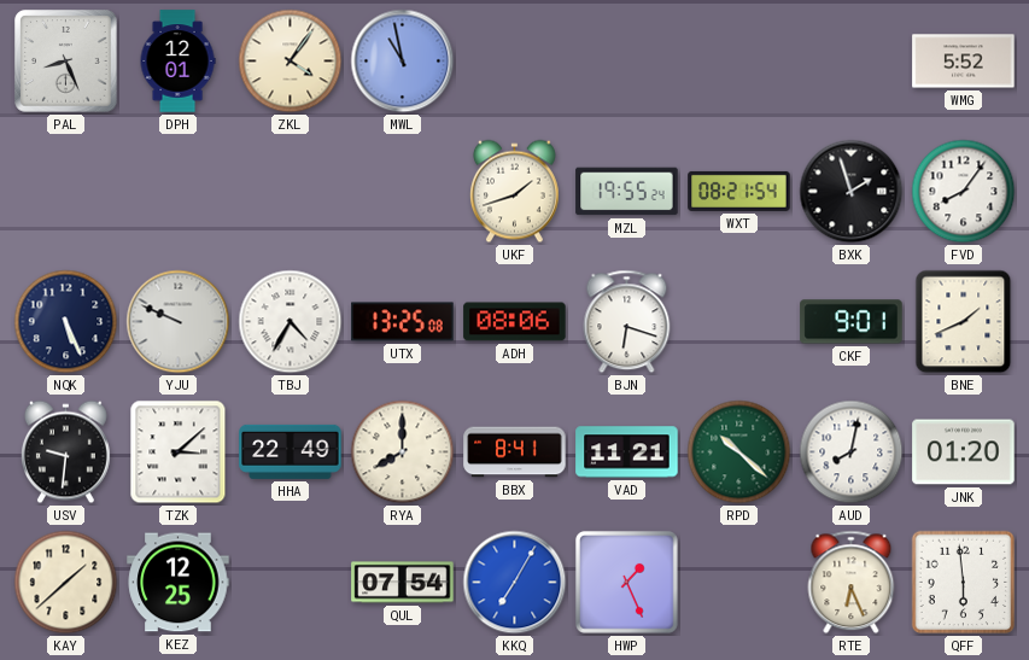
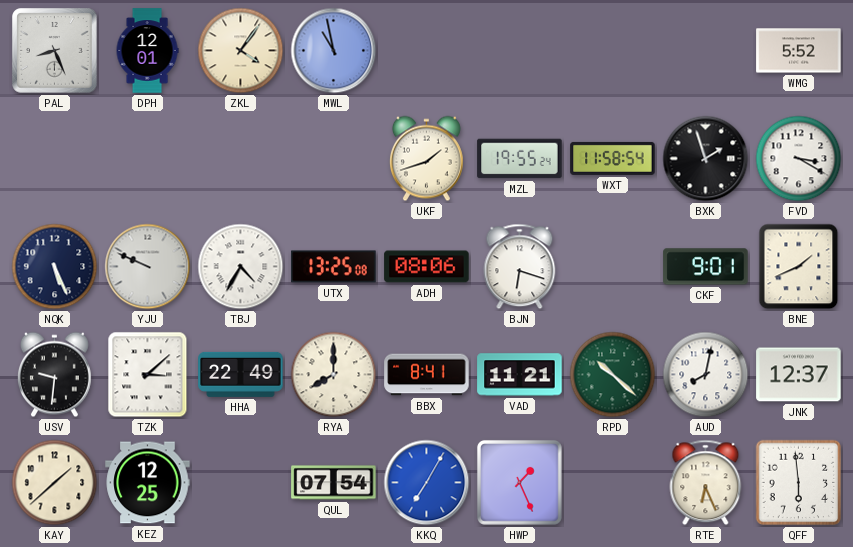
WXT: 08:21 -> 11:58 (613, 158)
FVD: 8:06 -> 3:20 (799, 159)
JNK: 01:20 -> 12:37 (799, 375)
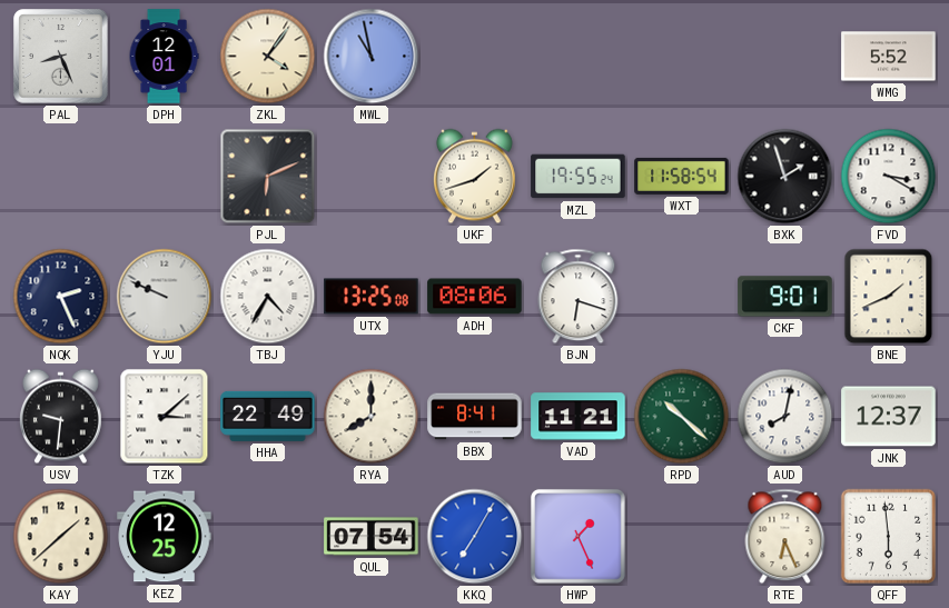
PJL: none -> 6:11 (268, 177)
NQK: 5:26 -> 2:26 (61, 297)
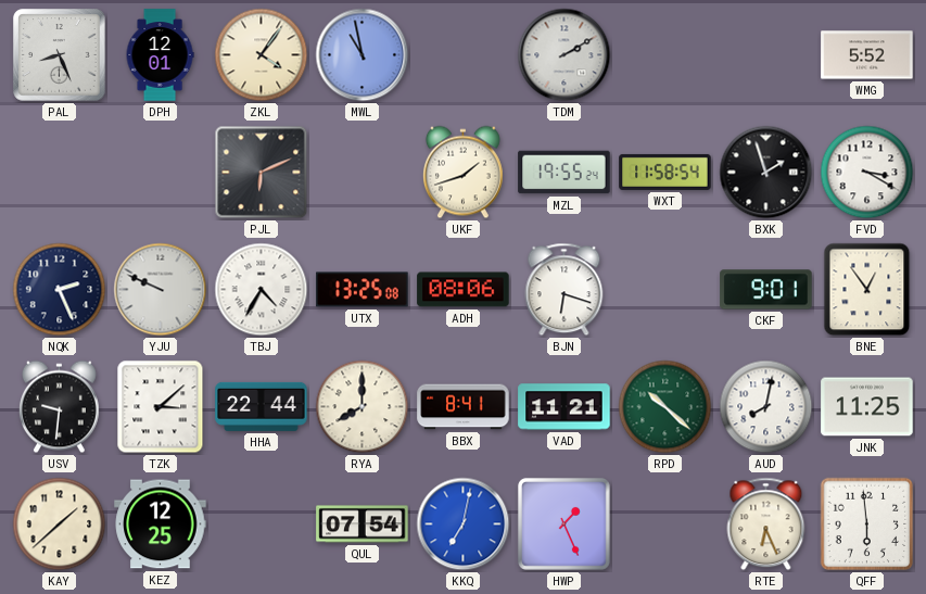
TDM: none -> 2:10 (565, 55)
BNE: 1:41 -> 12:54 (867, 290)
HHA: 22:49 -> 22:44 (262, 406)
JNK: 12:37 -> 11:25 (867, 407)
KKQ: 7:05 -> 7:02 (464, 525)
